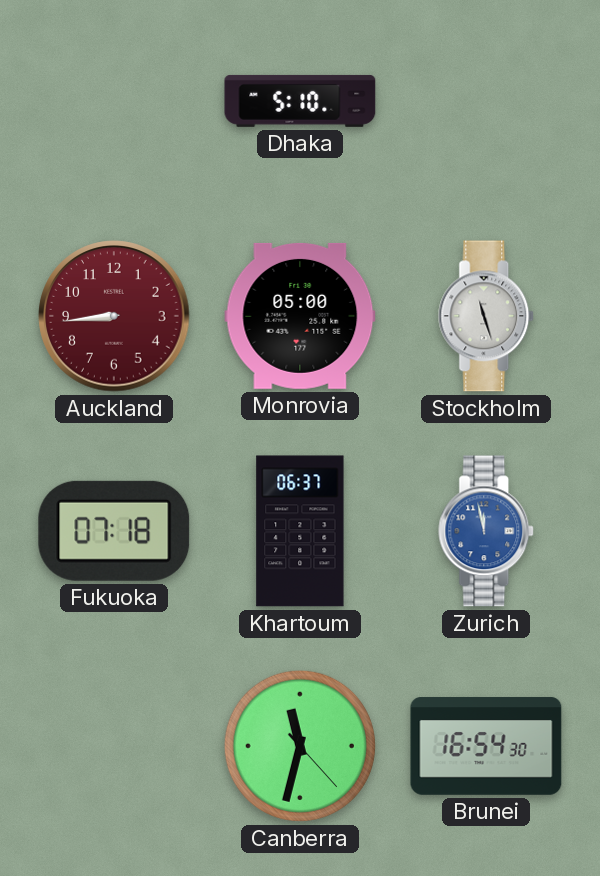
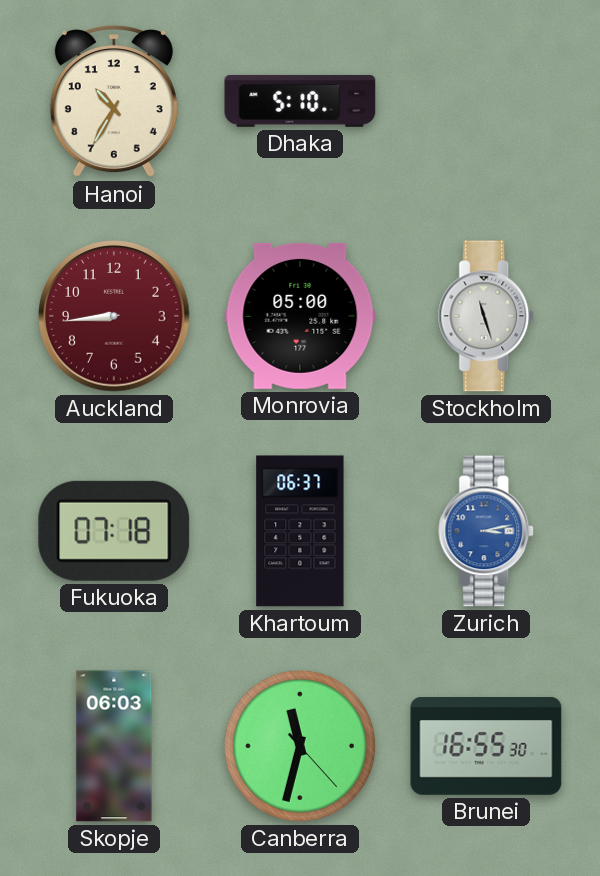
Hanoi: none -> 10:35 (114, 102)
Zurich: 11:58 -> 3:13 (487, 531)
Skopje: none -> 06:03 (114, 746)
Brunei: 16:54 -> 16:55 (486, 746)
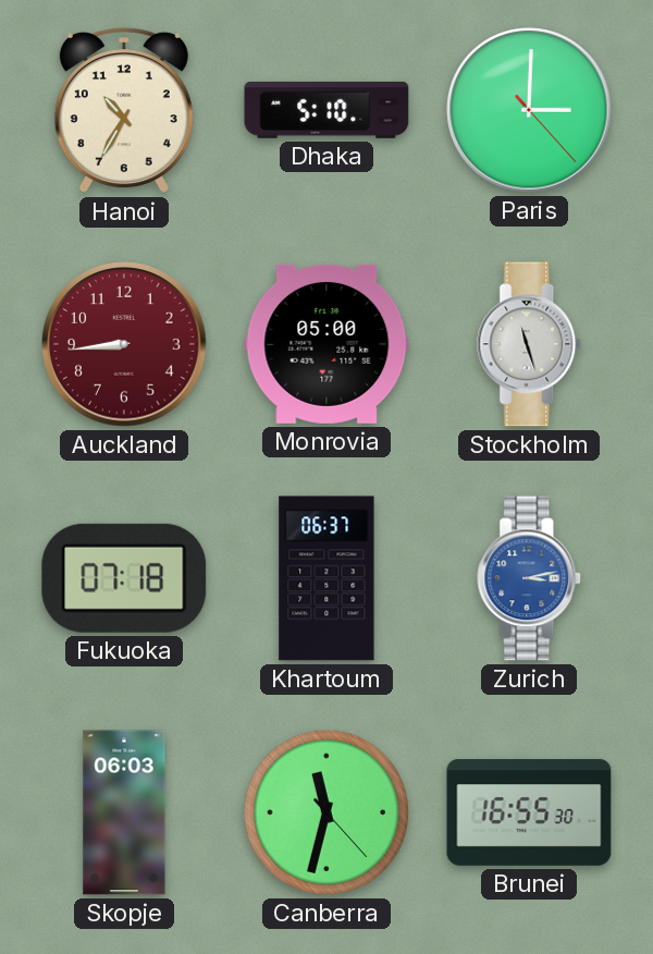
Paris: none -> 3:00 (529, 110)
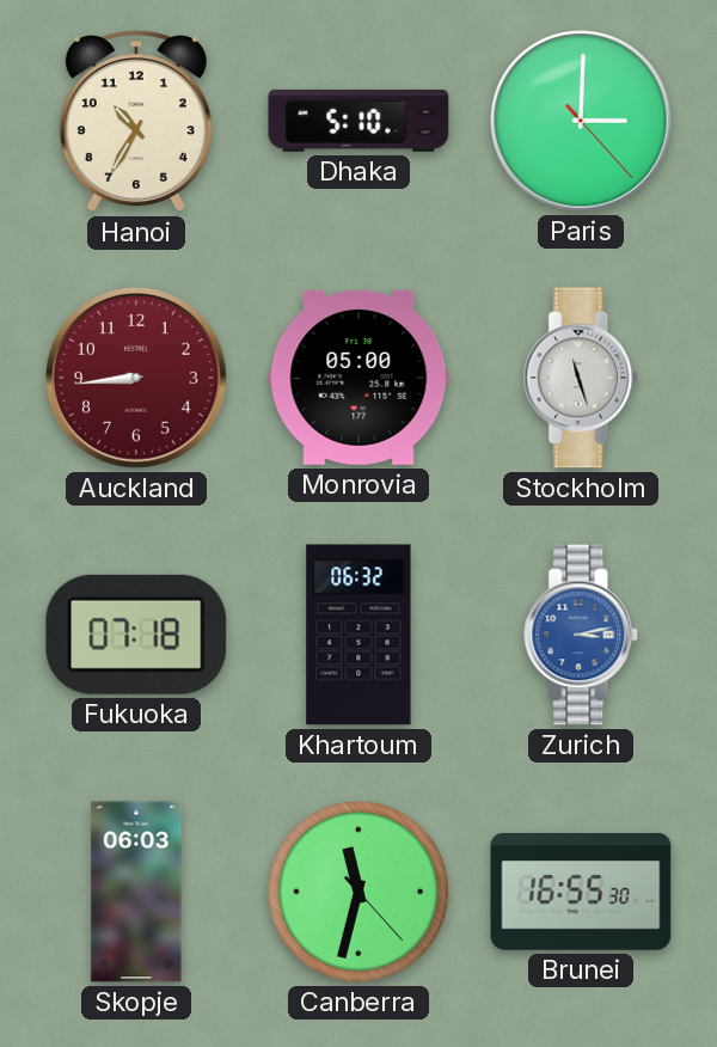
Khartoum: 06:37 -> 06:32 (358, 635)
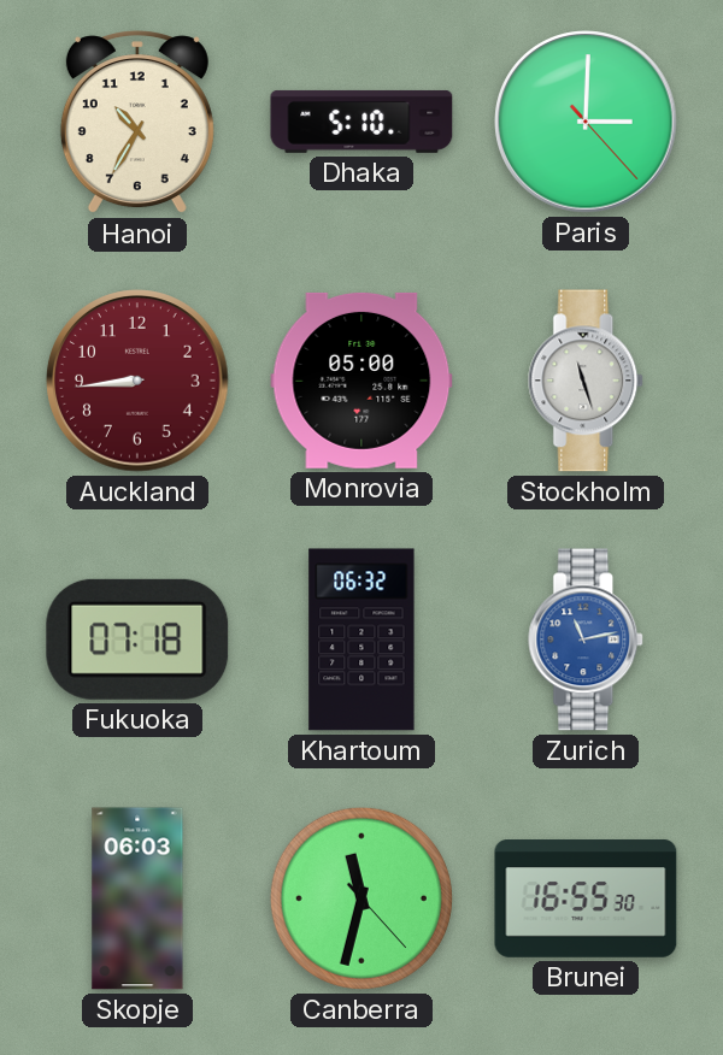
Zurich: 3:13 -> 11:13 (587, 640)
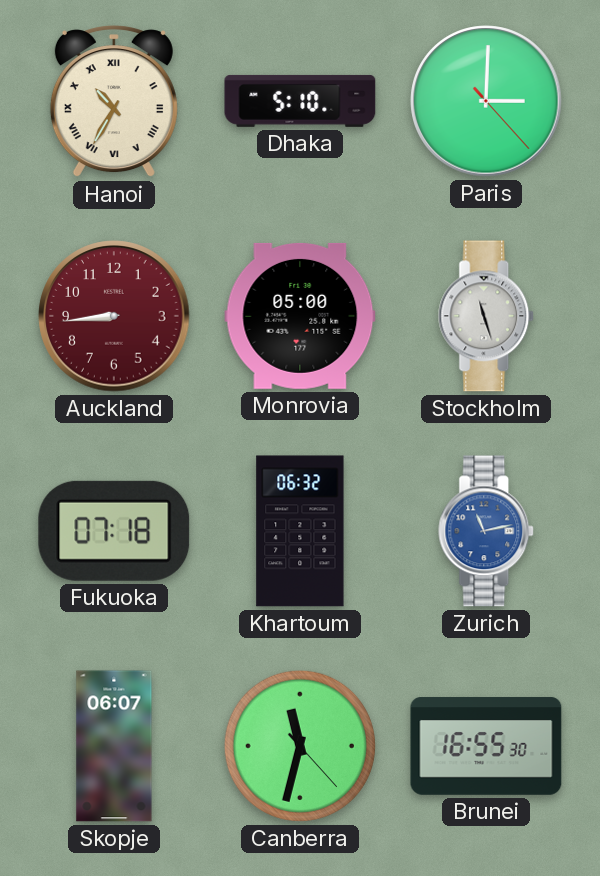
Hanoi numerals: Arabic -> Roman (114, 102)
Skopje: 06:03 -> 06:07 (114, 746)
